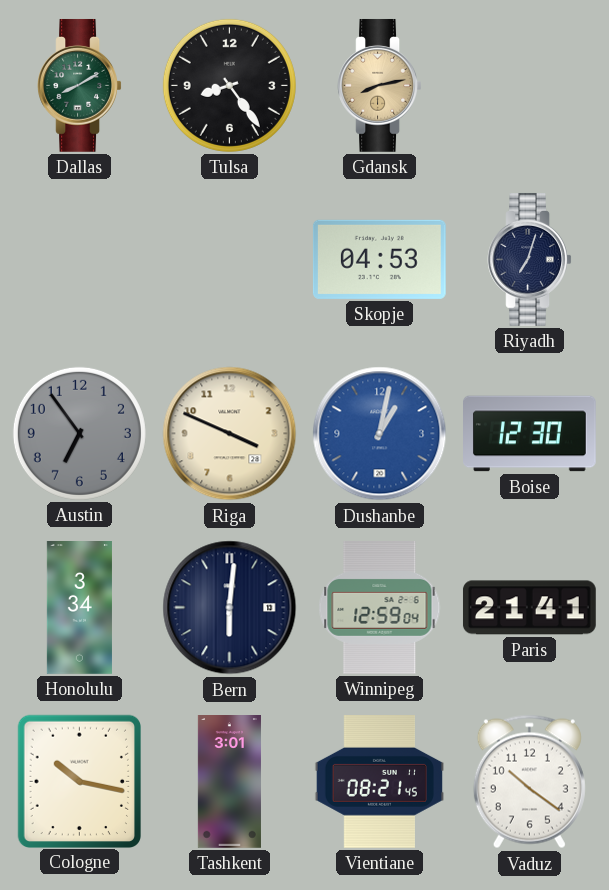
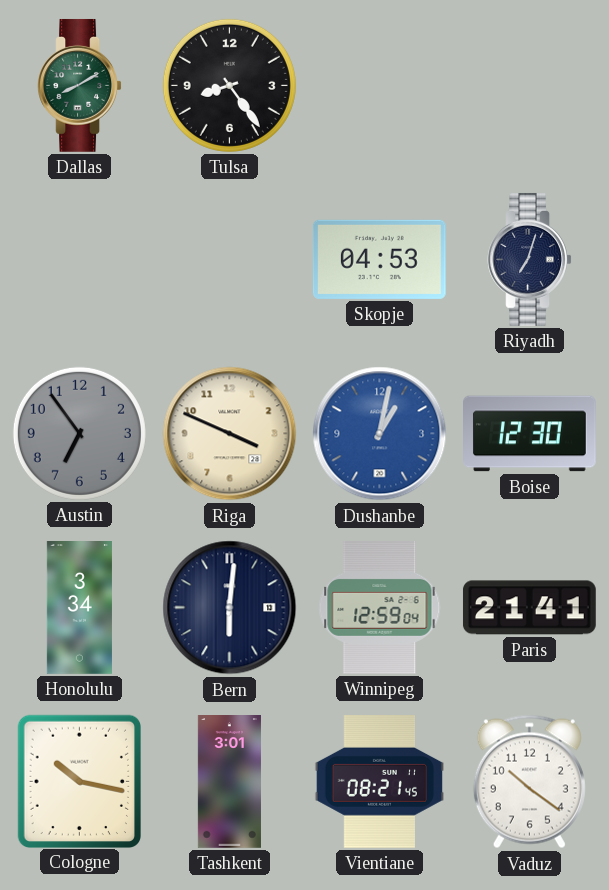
Gdansk: 8:13 -> none (380, 85)
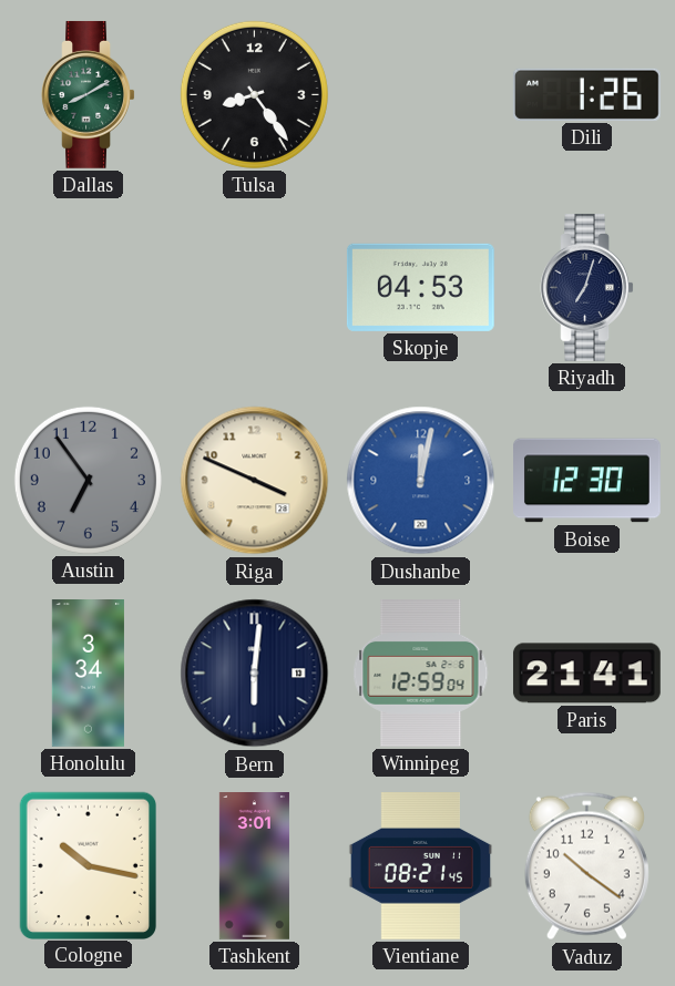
Dili: none -> 1:26 (586, 94)
Dushanbe: 1:02 -> 12:02 (421, 481)
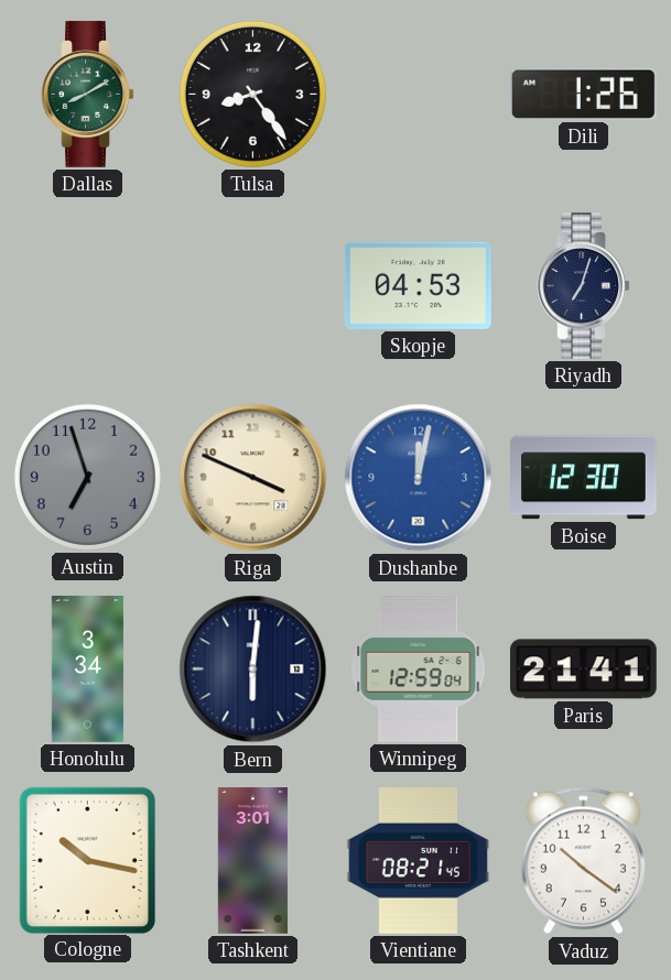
Austin: 6:54 -> 6:57 (87, 477)
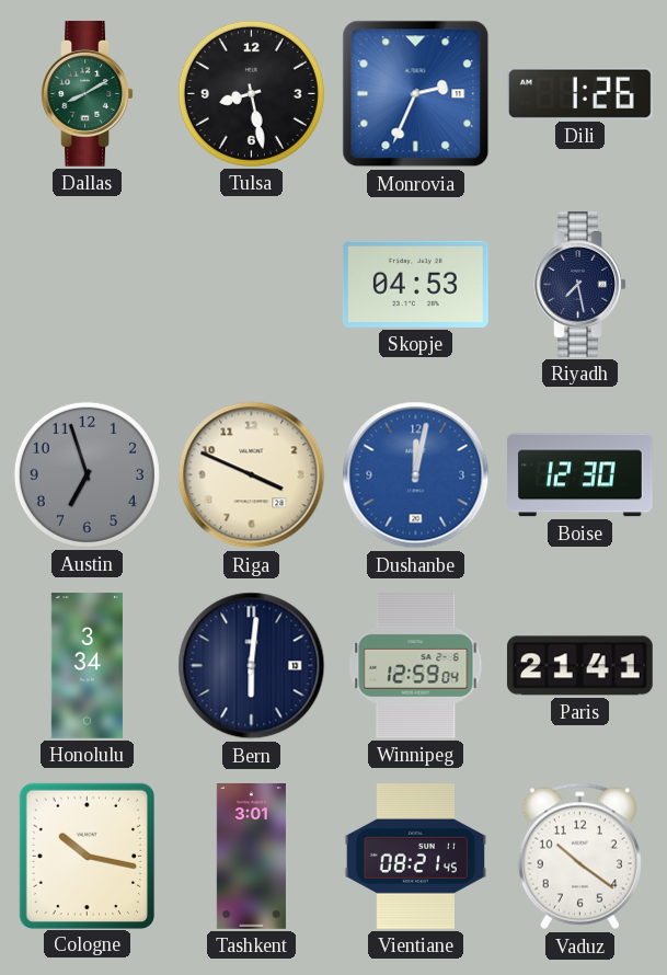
Tulsa: 8:24 -> 8:28 (251, 93)
Monrovia: none -> 2:34 (416, 94)
Riyadh: 7:03 -> 7:28 (580, 284)
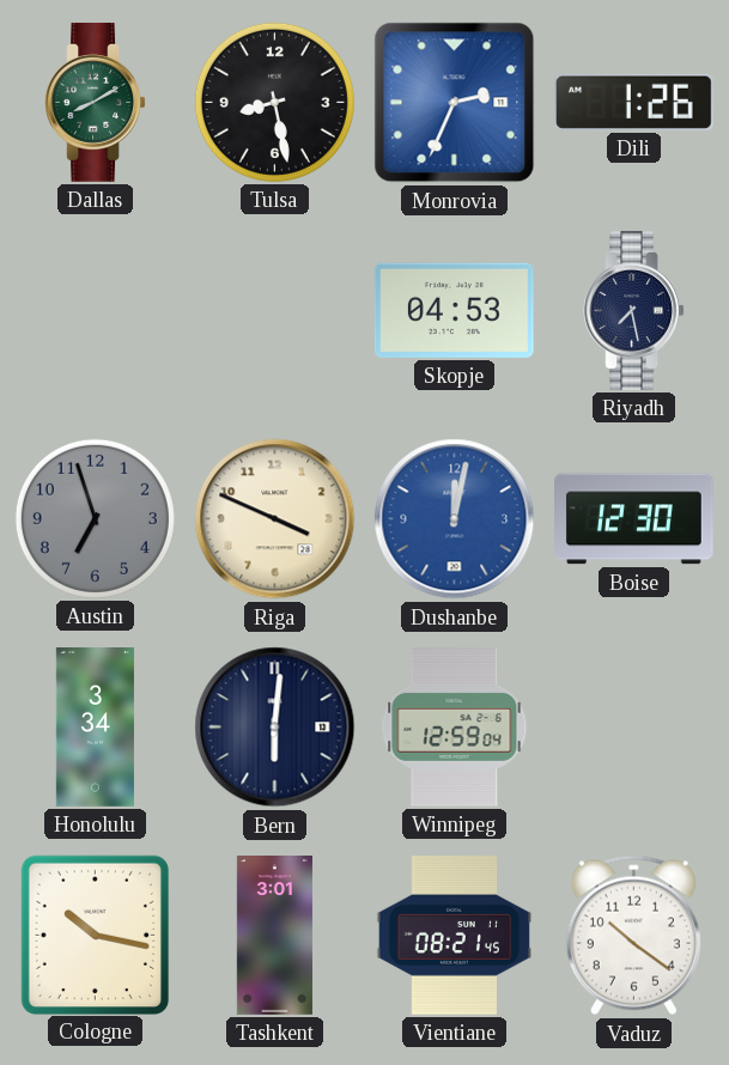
Paris: 21:41 -> none (579, 666)
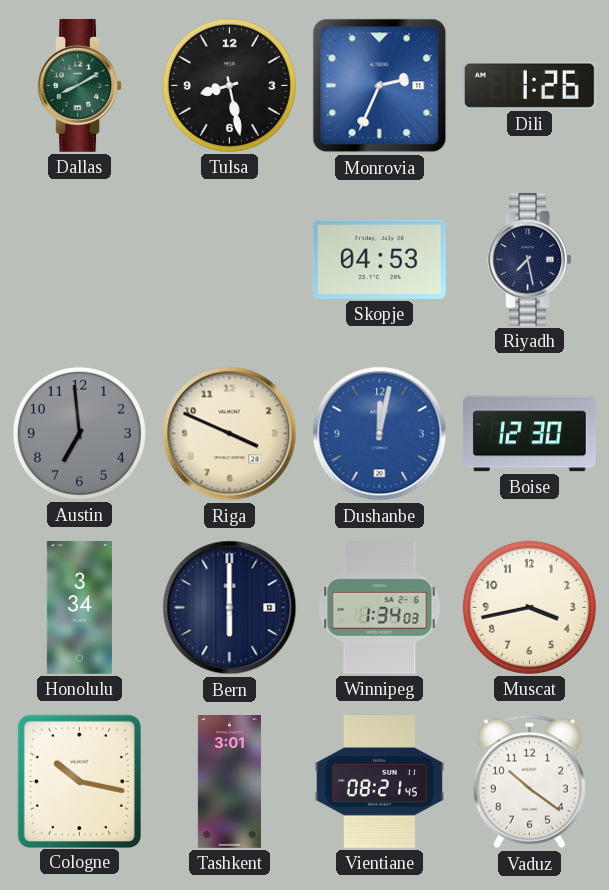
Austin: 6:57 -> 6:59 (79, 433)
Bern: 6:01 -> 6:00 (230, 608)
Winnipeg: 12:59 -> 1:34 (380, 608)
Muscat: none -> 3:43 (529, 607)
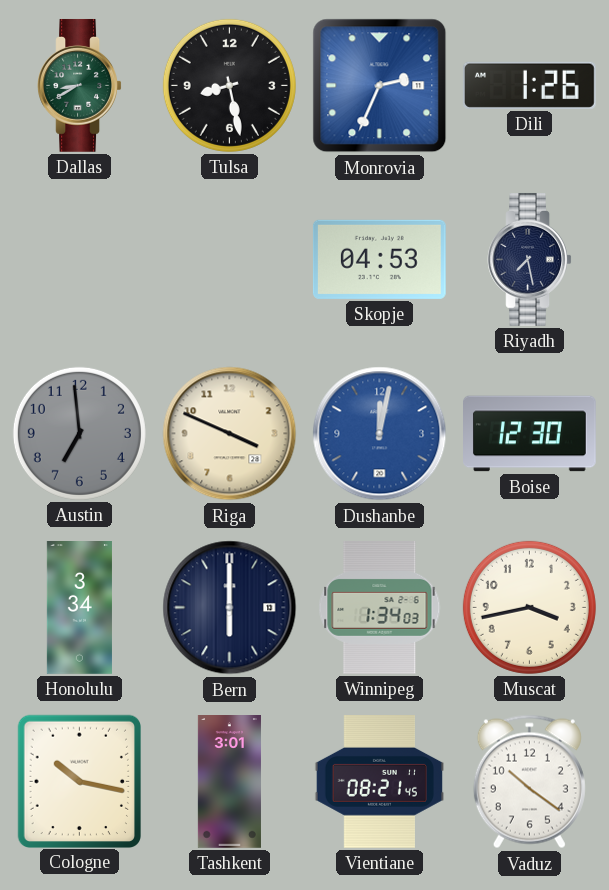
Dallas: 8:10 -> 8:40 (80, 85)
